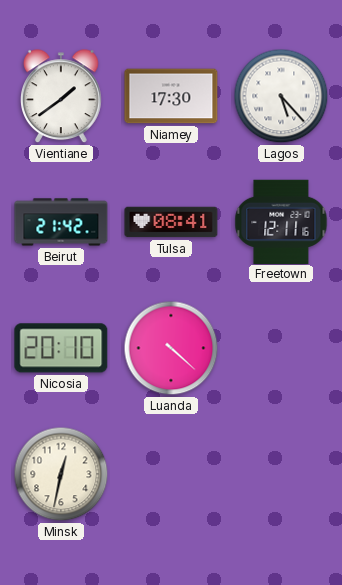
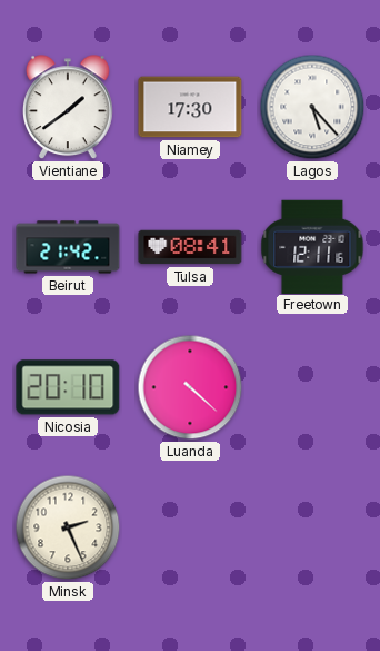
Minsk: 12:32 -> 2:26 (68, 527)
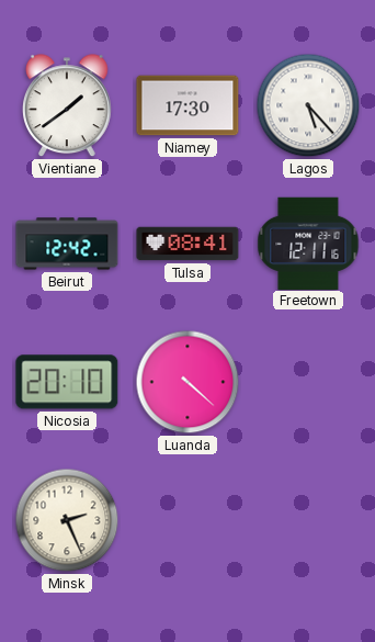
Beirut: 21:42 -> 12:42 (67, 244)
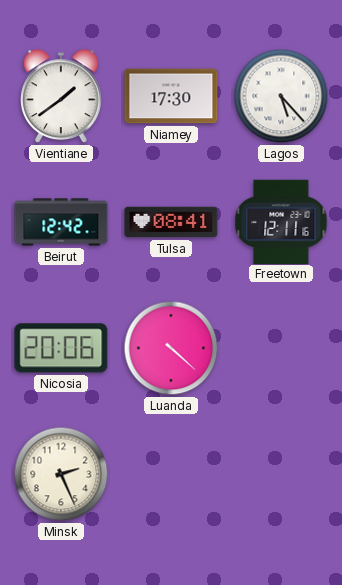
Nicosia: 20:10 -> 20:06 (61, 348)
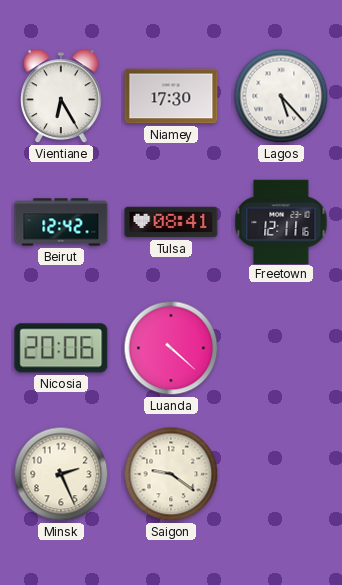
Vientiane: 1:39 -> 6:25 (62, 97)
Saigon: none -> 9:21 (171, 474)
